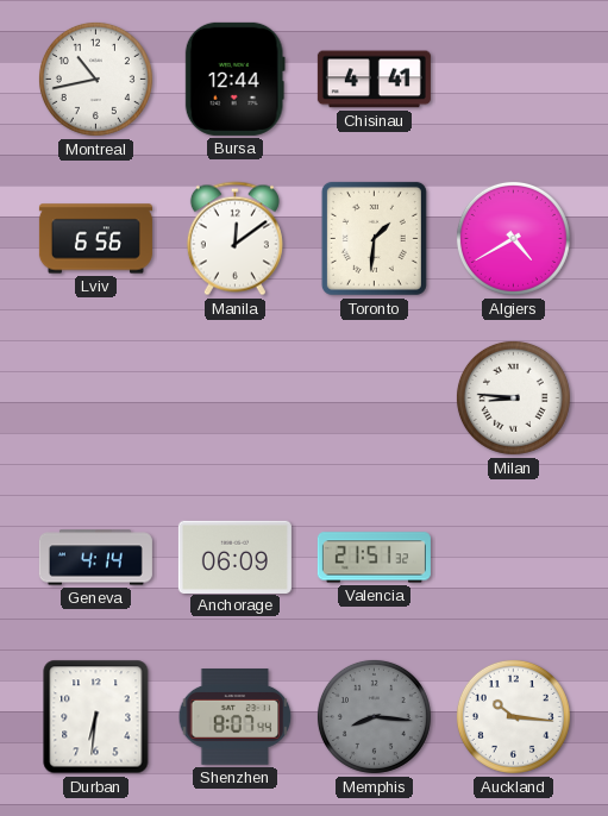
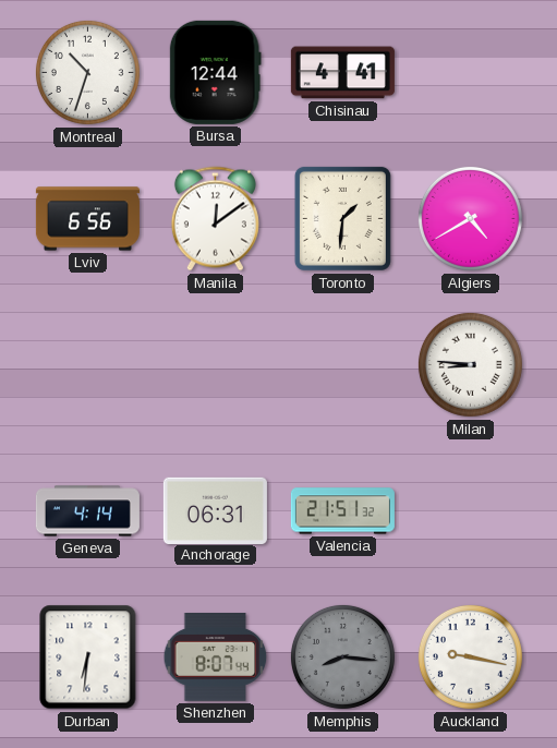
Montreal: 10:43 -> 10:33 (87, 72)
Anchorage: 06:09 -> 06:31 (215, 510)
Auckland: 10:16 -> 9:17 (470, 656)
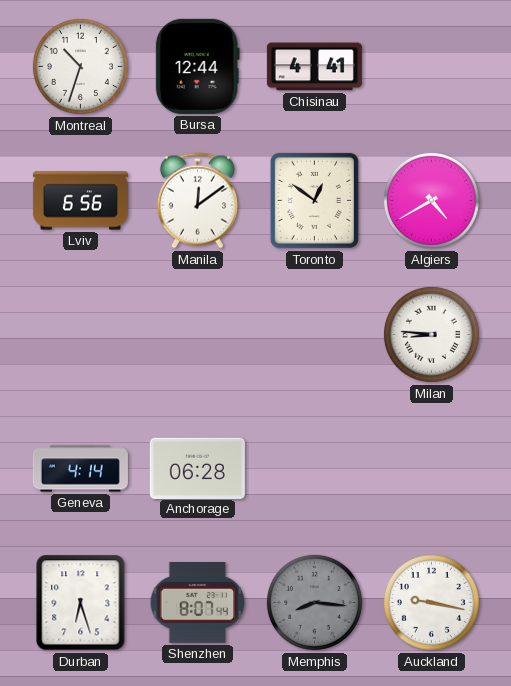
Toronto: 1:31 -> 12:51 (314, 200)
Anchorage: 06:31 -> 06:28 (197, 468)
Valencia: 21:51 -> none (342, 511)
Durban: 6:31 -> 6:27 (81, 603)
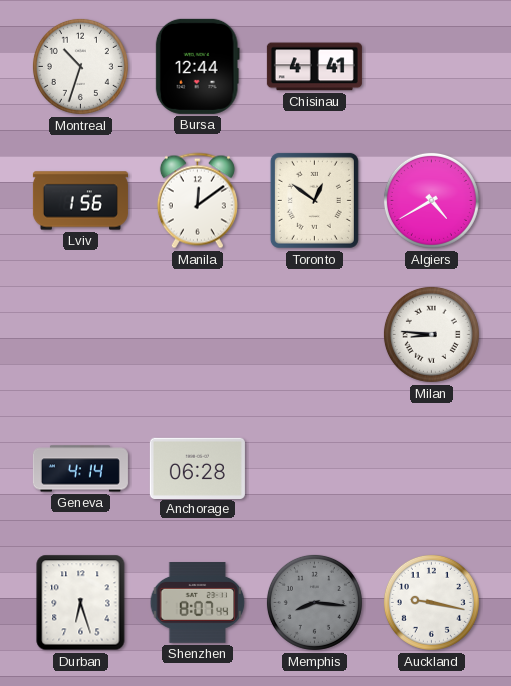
Lviv: 6:56 -> 1:56 (80, 201)
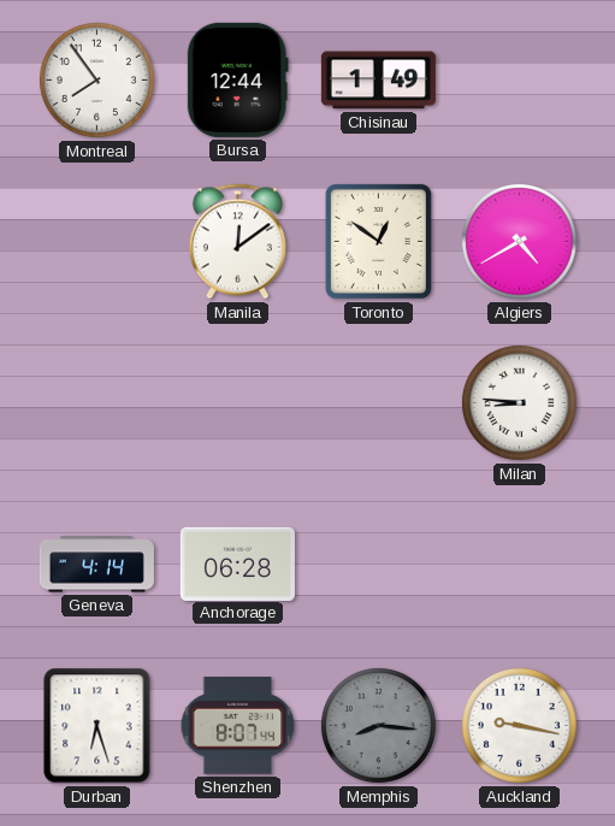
Montreal: 10:33 -> 7:54 (96, 79)
Chisinau: 4:41 -> 1:49 (378, 81)
Lviv: 1:56 -> none (80, 201)
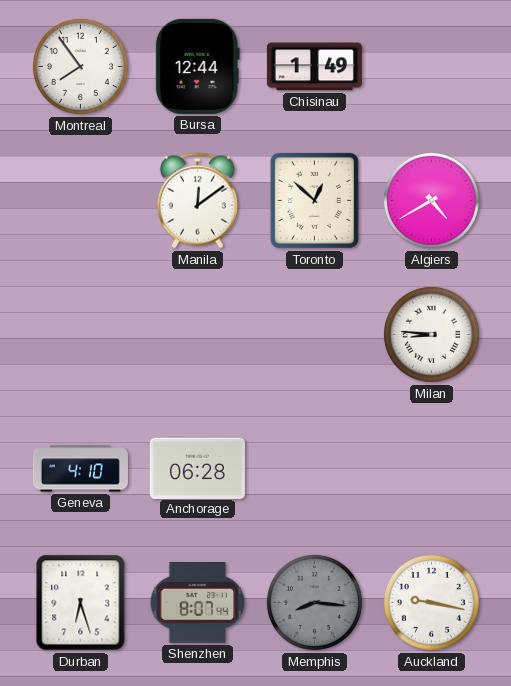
Toronto: 12:51 -> 12:52 (314, 200)
Geneva: 4:14 -> 4:10 (80, 469)
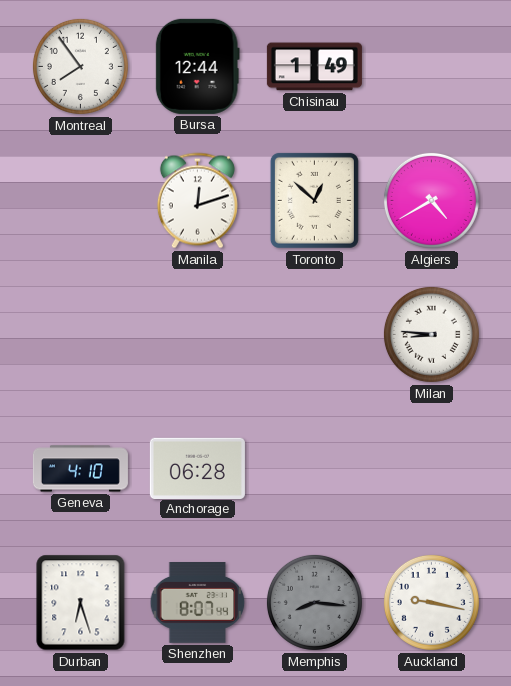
Manila: 12:09 -> 12:12 (197, 201)
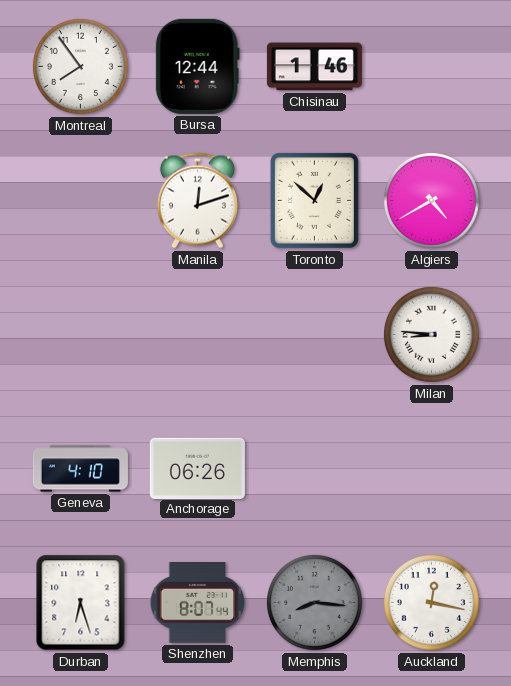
Chisinau: 1:49 -> 1:46 (314, 67)
Anchorage: 06:28 -> 06:26 (197, 468)
Auckland: 9:17 -> 12:17 (431, 602)
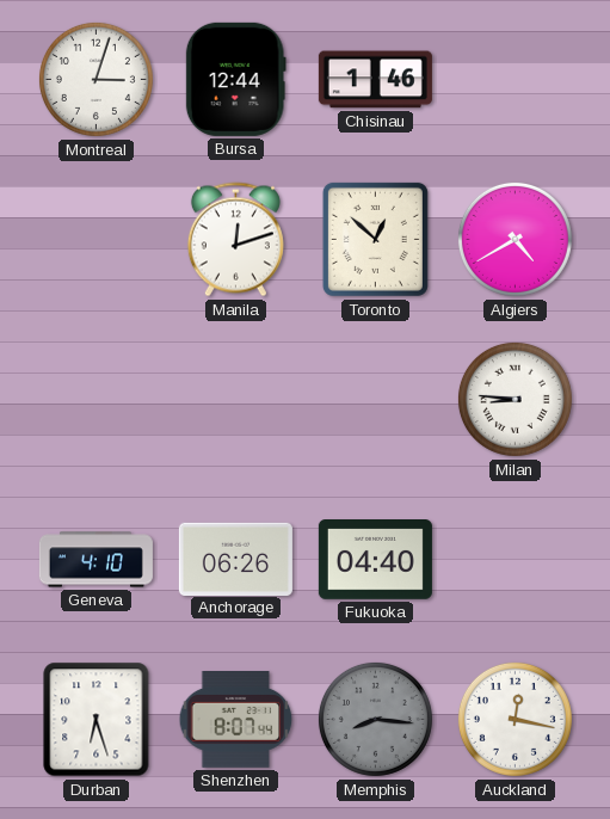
Montreal: 7:54 -> 3:03 (95, 79)
Fukuoka: none -> 04:40 (375, 560)
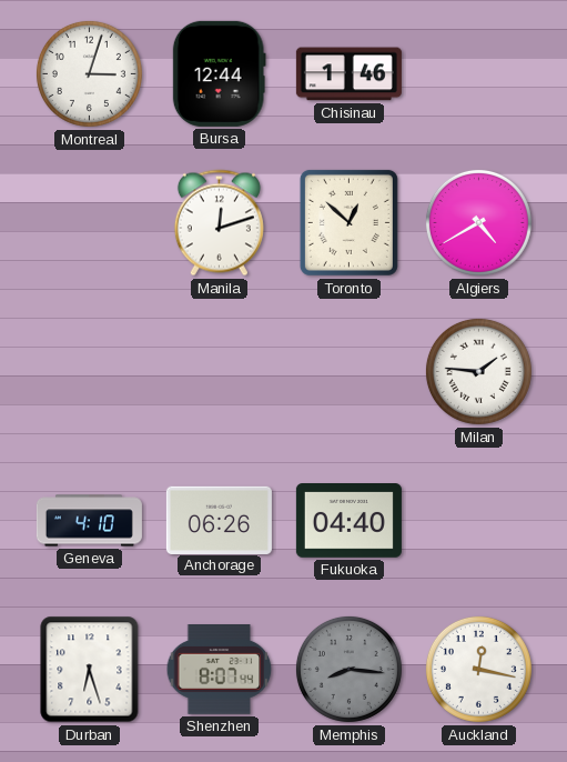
Milan: 8:46 -> 1:46 (478, 371)
